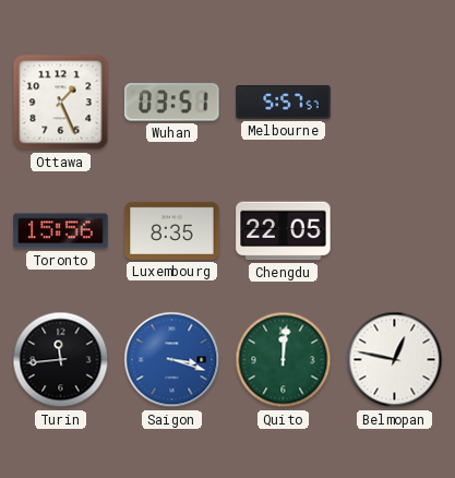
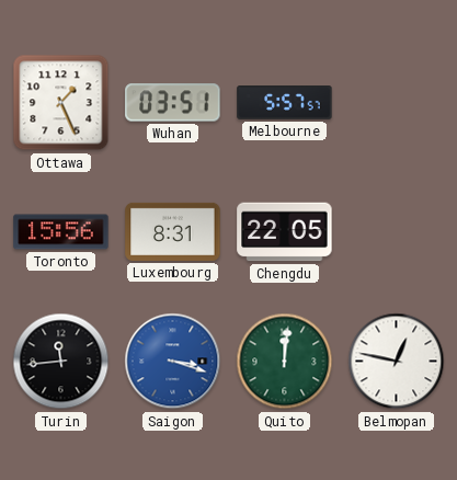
Luxembourg: 8:35 -> 8:31 (173, 231)
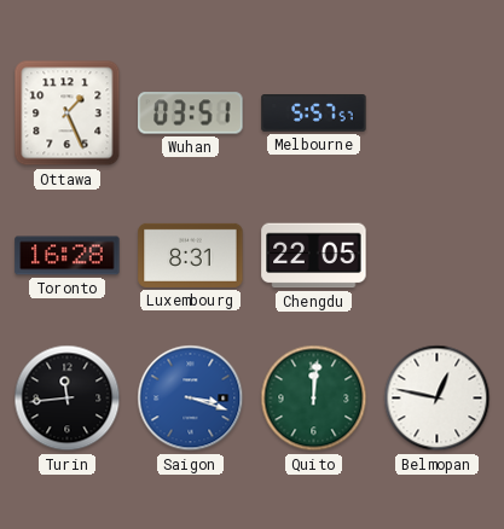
Toronto: 15:56 -> 16:28 (68, 256)
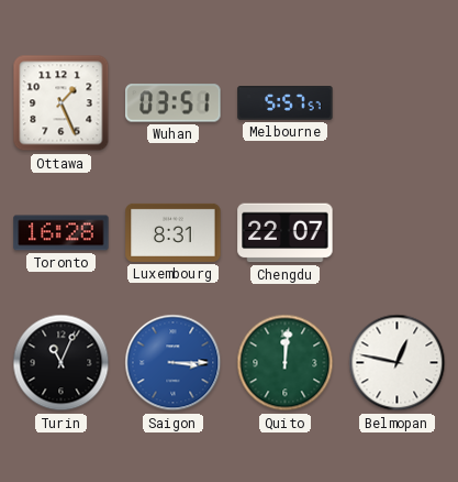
Chengdu: 22:05 -> 22:07 (286, 233)
Turin: 11:44 -> 11:04 (62, 363)
Saigon: 3:18 -> 3:15 (174, 363)
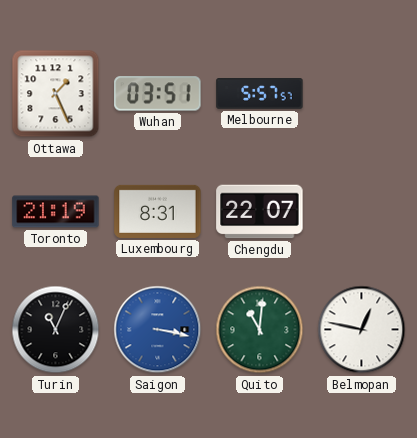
Toronto: 16:28 -> 21:19 (56, 212)
Saigon: 3:15 -> 3:17 (158, 330)
Quito: 12:01 -> 11:01 (260, 330)
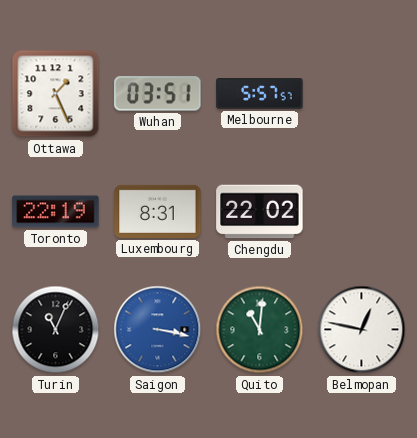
Toronto: 21:19 -> 22:19 (56, 212)
Chengdu: 22:07 -> 22:02 (260, 212)
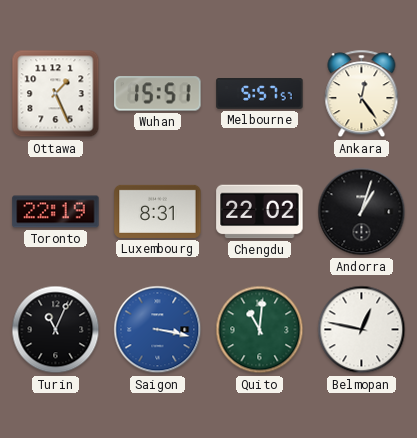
Wuhan: 03:51 -> 15:51 (158, 94)
Ankara: none -> 12:24 (362, 94)
Andorra: none -> 1:03 (362, 212)
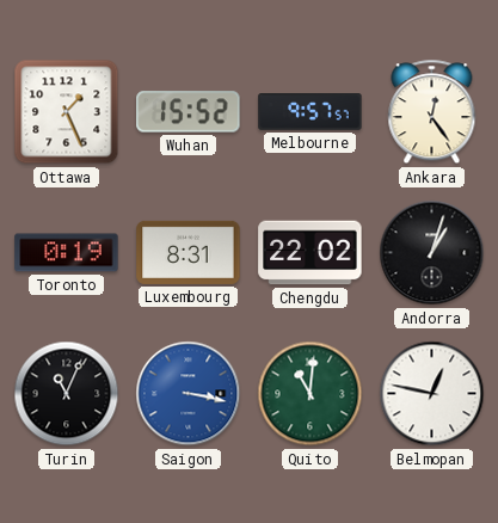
Wuhan: 15:51 -> 15:52 (189, 112)
Melbourne: 5:57 -> 9:57 (311, 112)
Toronto: 22:19 -> 0:19 (67, 253)
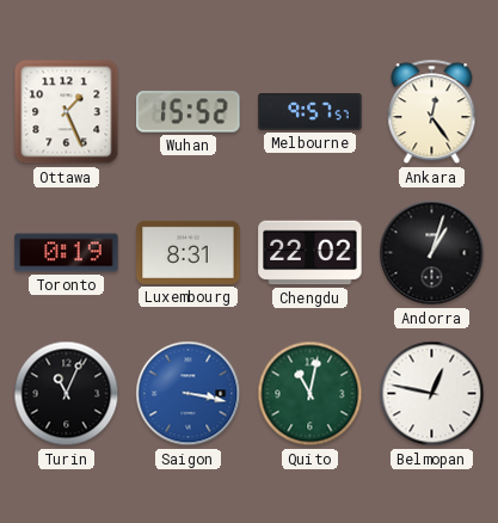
Quito: 11:01 -> 11:02 (311, 394)
